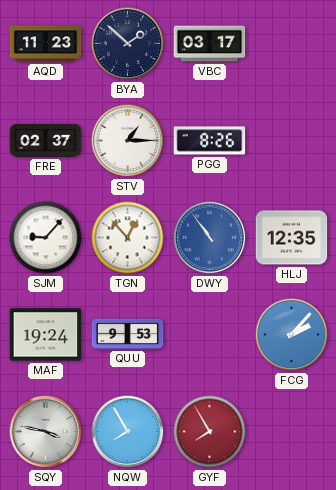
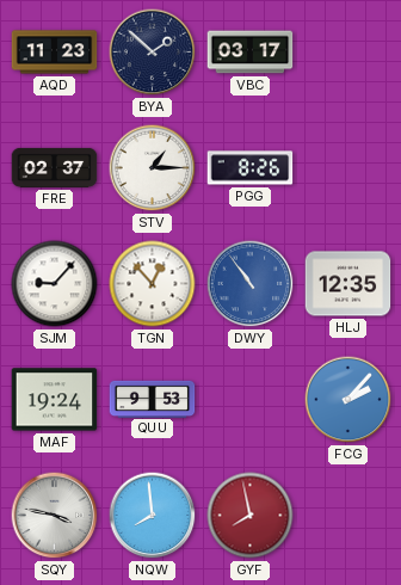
NQW: 7:55 -> 7:59 (153, 516)
GYF: 7:55 -> 7:58 (251, 516)
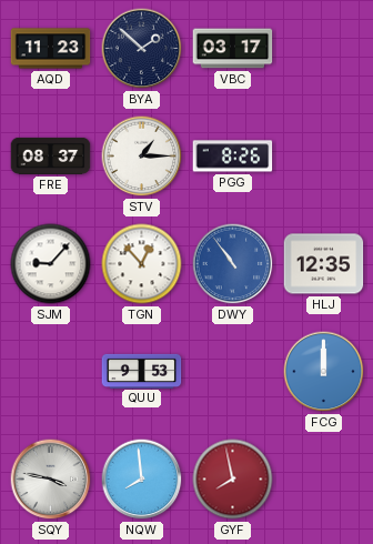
FRE: 02:37 -> 08:37 (51, 155)
MAF: 19:24 -> none (55, 400)
FCG: 2:07 -> 12:00 (324, 372)
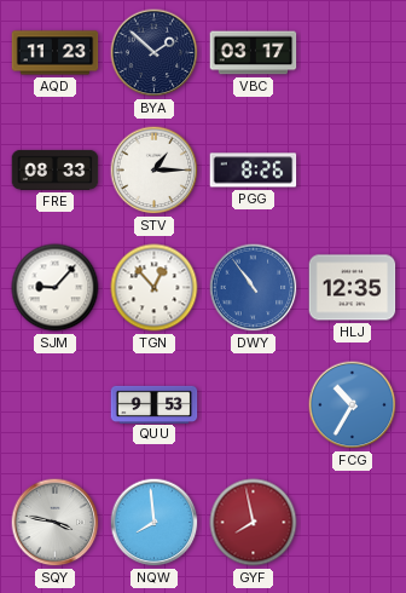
FRE: 08:37 -> 08:33 (56, 169)
FCG: 12:00 -> 10:35 (353, 405)
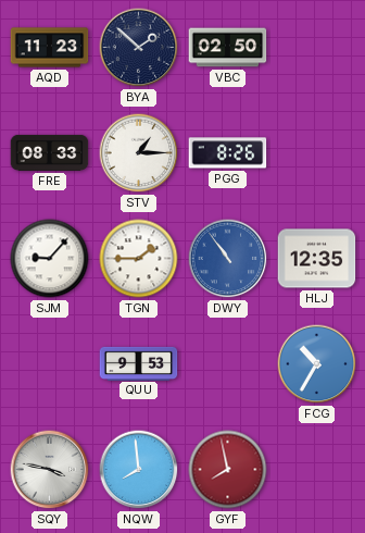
VBC: 03:17 -> 02:50 (228, 48)
TGN: 12:53 -> 1:45 (139, 259)
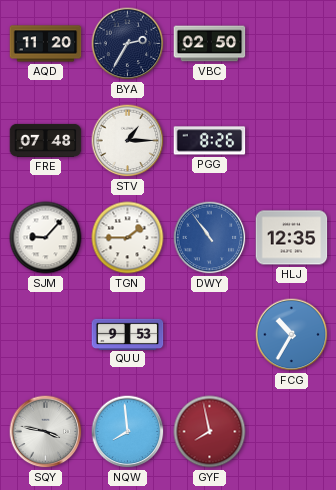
AQD: 11:23 -> 11:20 (46, 44)
BYA: 1:52 -> 2:35 (128, 44)
FRE: 08:33 -> 07:48 (46, 140)
